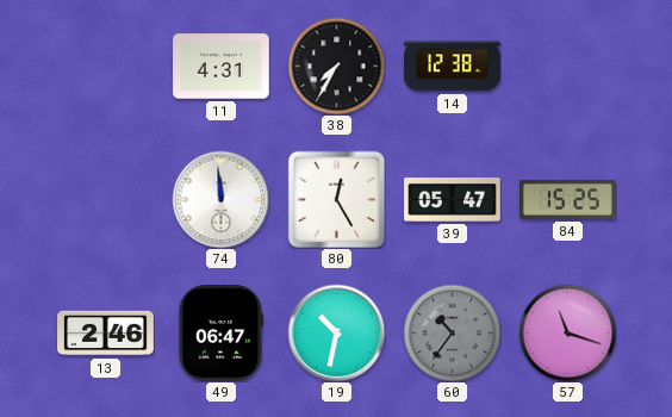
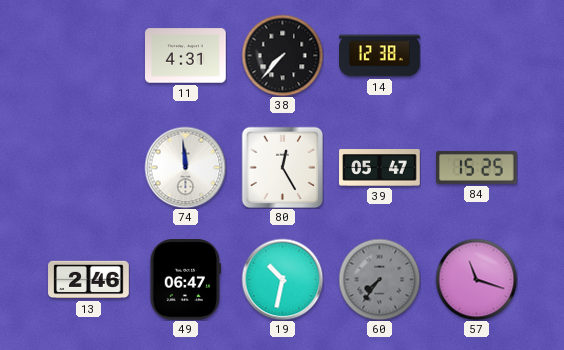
38: 7:35 -> 7:37 (282, 55)
60: 10:36 -> 7:36 (379, 279)
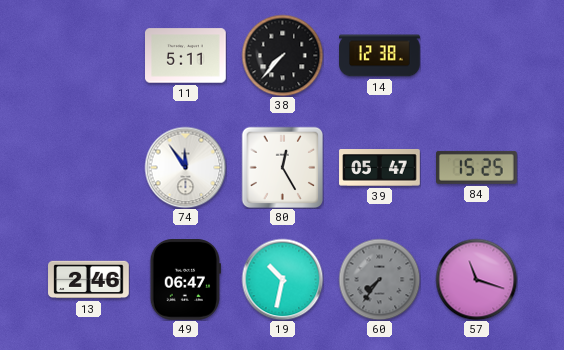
11: 4:31 -> 5:11 (186, 56)
74: 11:59 -> 11:54 (185, 167)
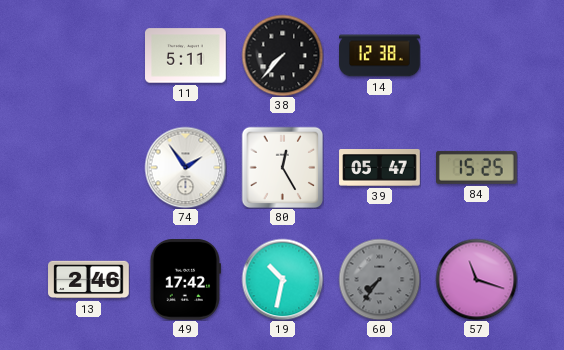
74: 11:54 -> 1:54 (185, 167)
49: 06:47 -> 17:42 (185, 280)
